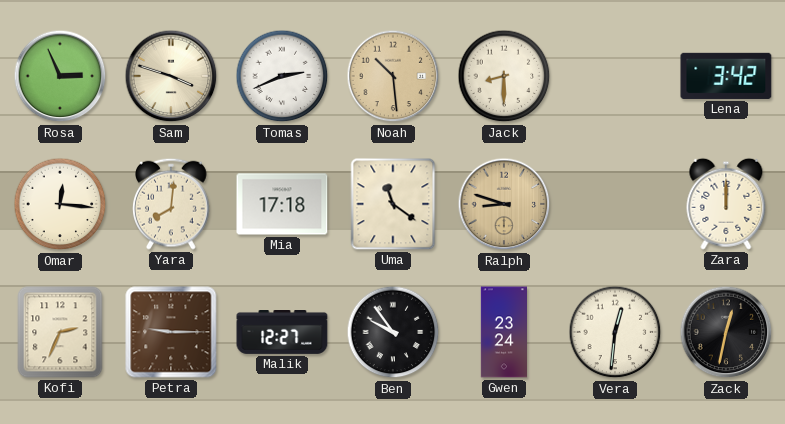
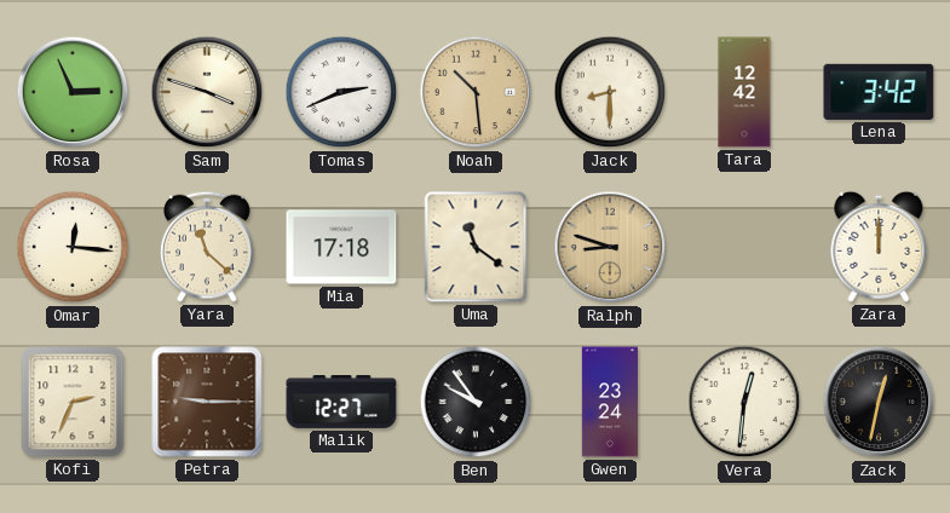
Tara: none -> 12:42 (744, 92)
Yara: 8:01 -> 11:22 (208, 247)
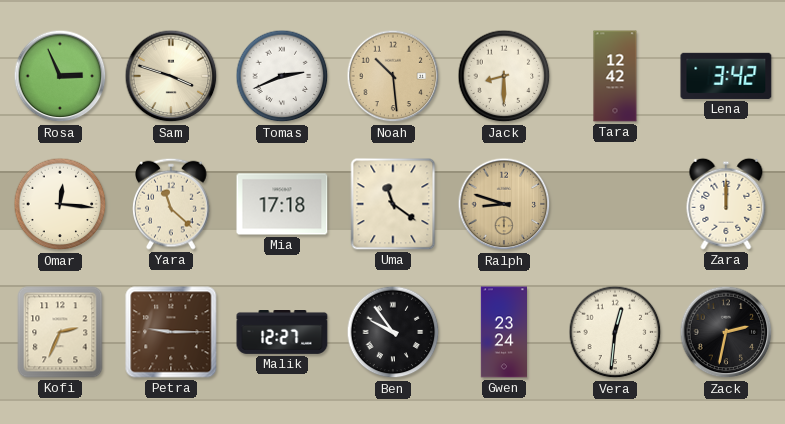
Zack: 12:32 -> 2:32 (726, 332)
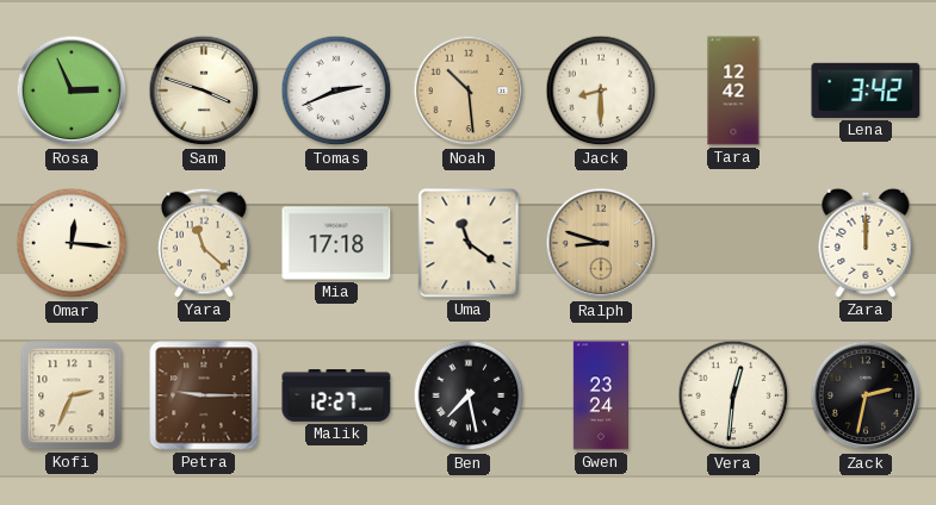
Ben: 9:54 -> 7:28 (469, 395)
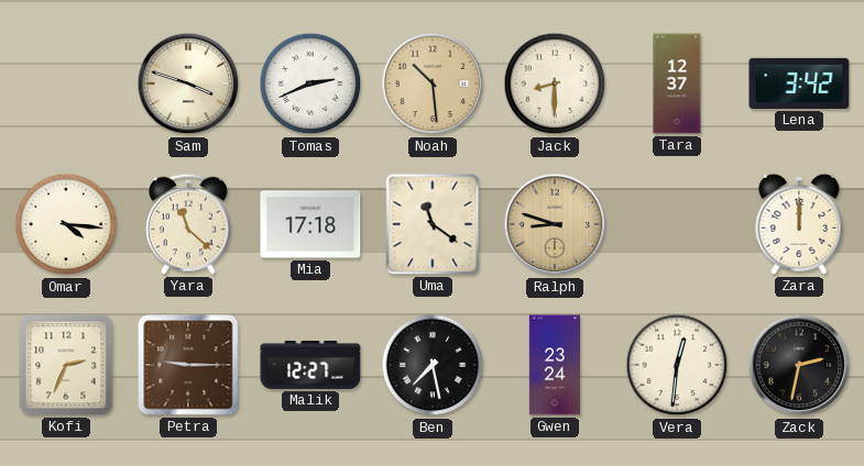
Rosa: 2:56 -> none (72, 91)
Tara: 12:42 -> 12:37 (677, 84)
Omar: 12:16 -> 4:16 (66, 224)
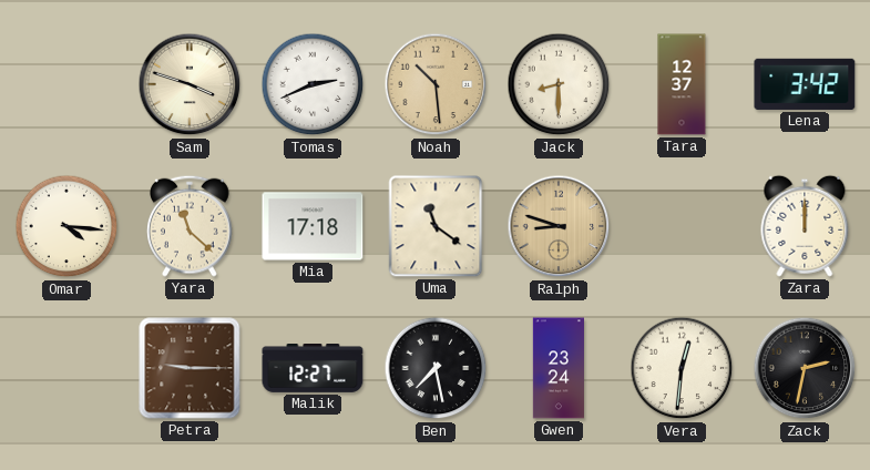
Kofi: 2:34 -> none (66, 365)
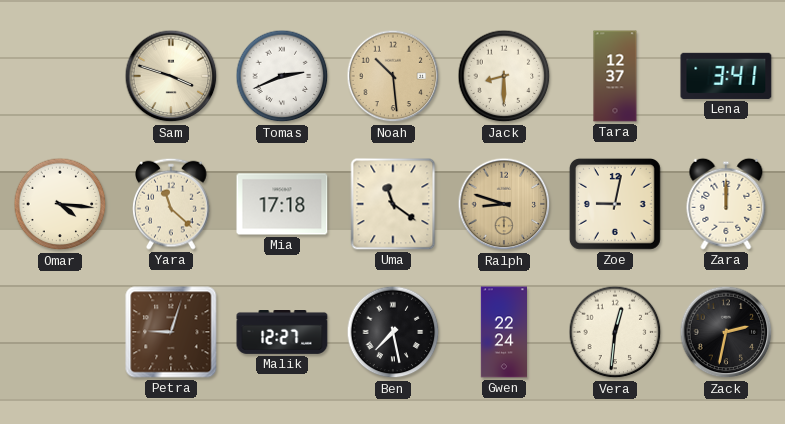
Lena: 3:42 -> 3:41 (726, 76)
Zoe: none -> 9:02 (615, 204)
Petra: 9:15 -> 9:03 (171, 332)
Gwen: 23:24 -> 22:24 (503, 332)
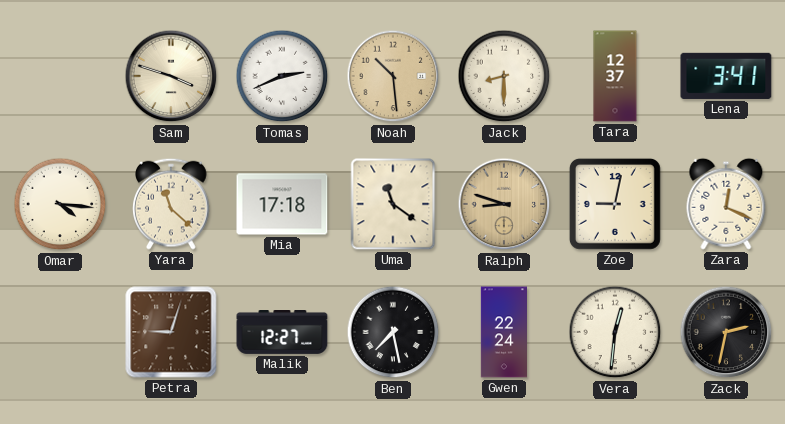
Zara: 12:00 -> 12:19 (726, 204)
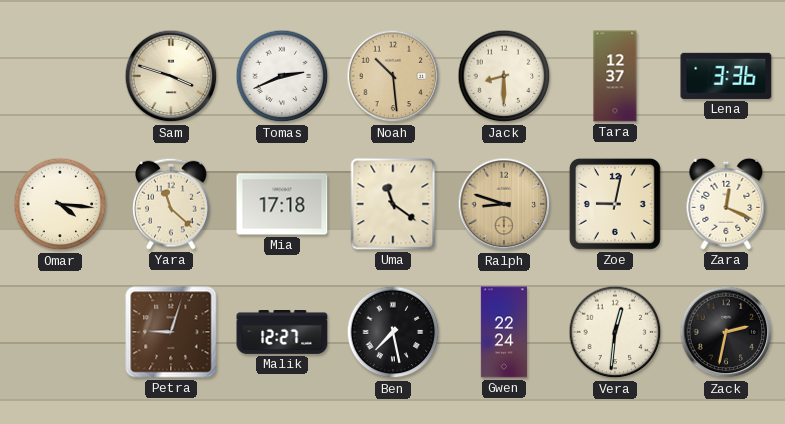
Lena: 3:41 -> 3:36 (726, 76)
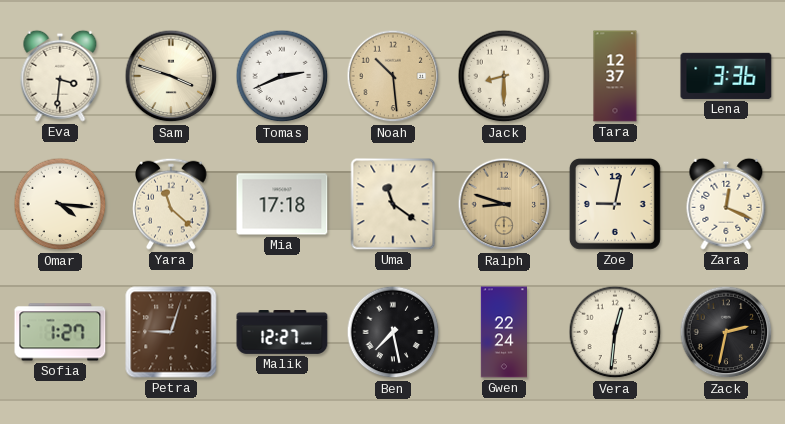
Eva: none -> 3:31 (60, 76)
Sofia: none -> 1:27 (60, 332)
